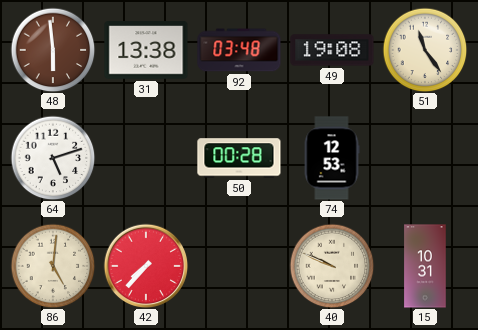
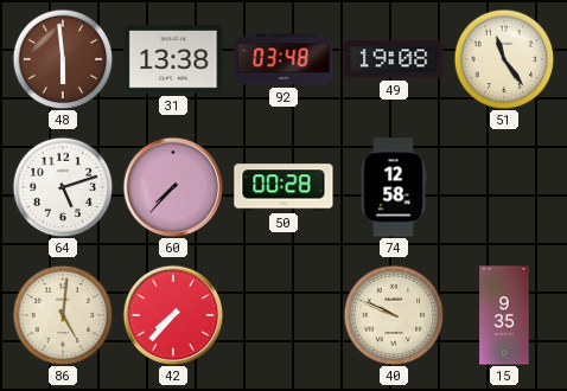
60: none -> 7:37 (173, 187)
74: 12:53 -> 12:58 (394, 187)
15: 10:31 -> 9:35 (504, 315)
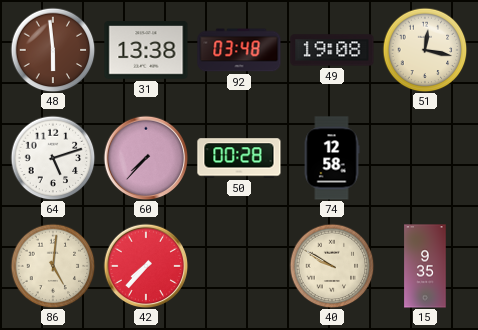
51: 11:24 -> 12:17 (425, 50)
40: 9:49 -> 9:50 (332, 266)
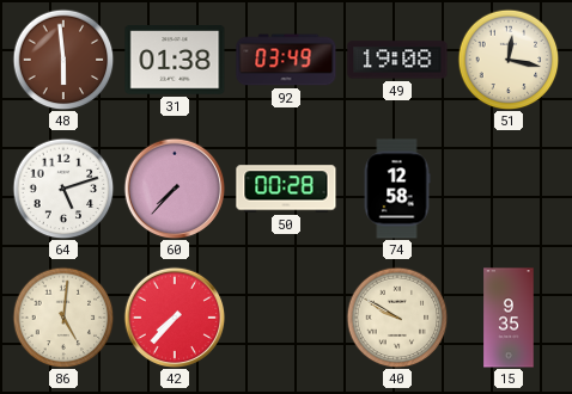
31: 13:38 -> 01:38 (175, 60)
92: 03:48 -> 03:49 (286, 60)
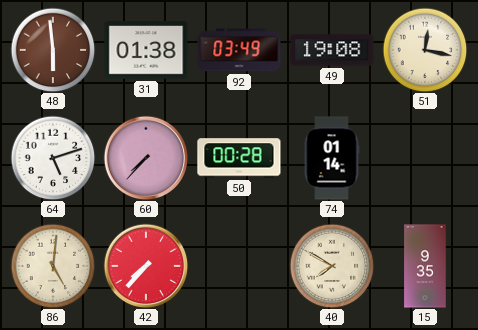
74: 12:58 -> 01:14 (332, 158)
40: 9:50 -> 7:50 (332, 266)
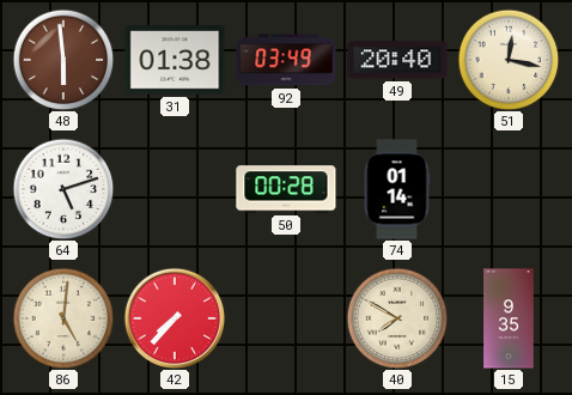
49: 19:08 -> 20:40 (397, 60)
60: 7:37 -> none (146, 158)
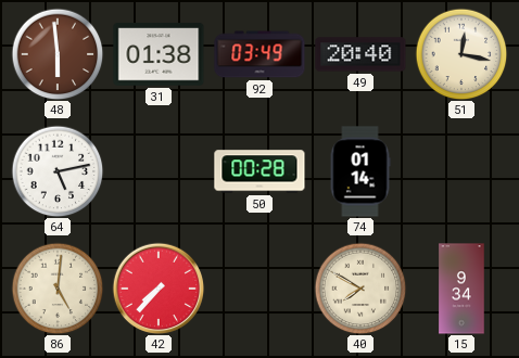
64: 5:12 -> 5:13 (58, 171)
15: 9:35 -> 9:34 (461, 289)
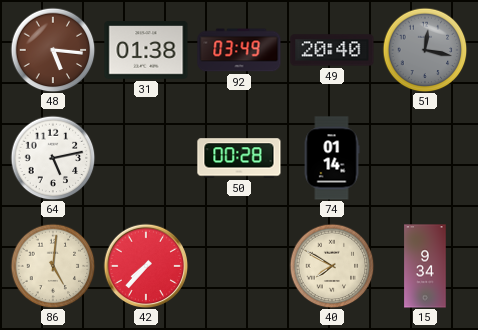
48: 5:59 -> 5:16 (53, 50)
51 dial: cream -> grey (425, 50)
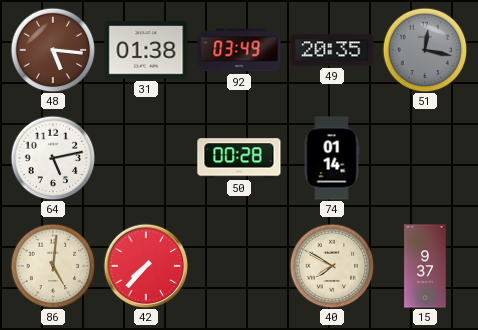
49: 20:40 -> 20:35 (332, 50)
15: 9:34 -> 9:37 (425, 266)
